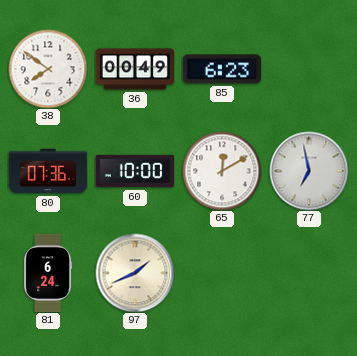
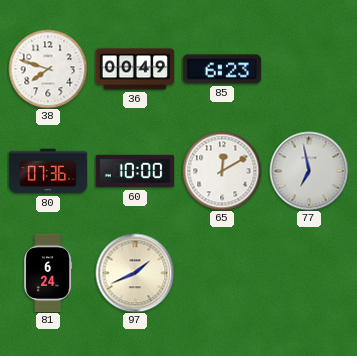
38: 7:51 -> 7:48 (48, 69)
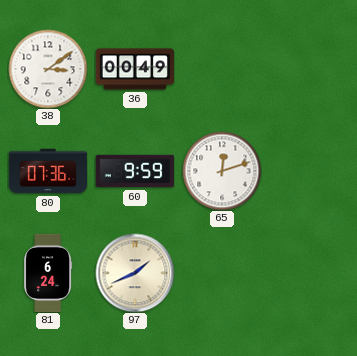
38: 7:48 -> 3:09 (48, 69)
85: 6:23 -> none (222, 69)
60: 10:00 -> 9:59 (134, 171)
65: 12:10 -> 12:12 (222, 171)
77: 6:58 -> none (309, 171)
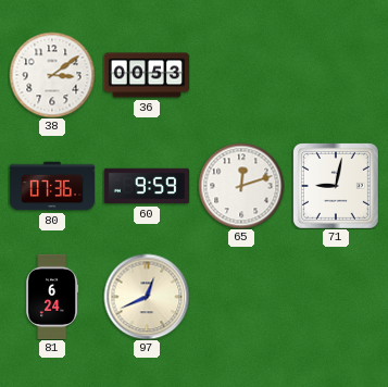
36: 00:49 -> 00:53 (146, 75)
71: none -> 9:02 (336, 186)
97: 1:41 -> 12:41 (147, 297)
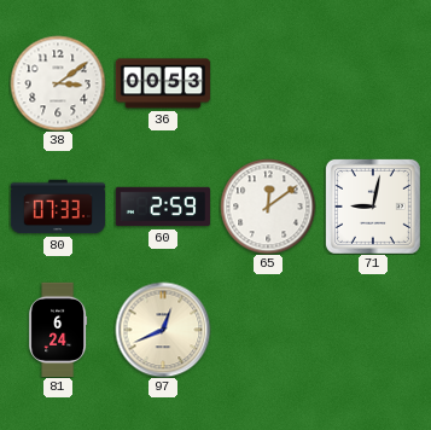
80: 07:36 -> 07:33 (57, 207)
60: 9:59 -> 2:59 (162, 207)
65: 12:12 -> 12:09 (268, 207)
